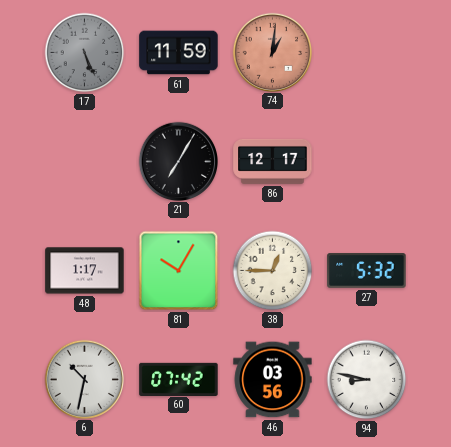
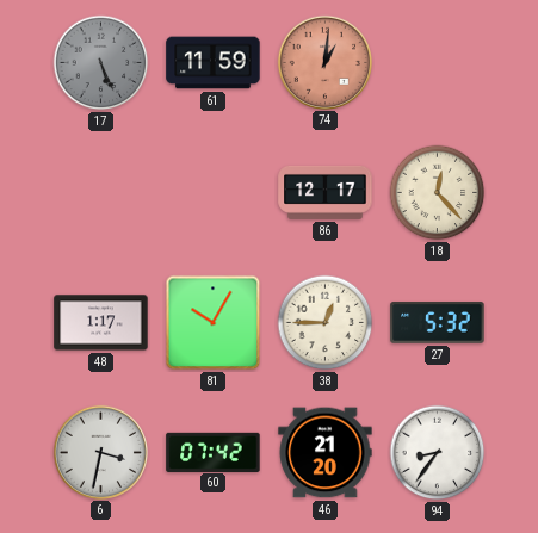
21: 7:05 -> none (178, 161)
18: none -> 12:23 (438, 193)
6: 10:32 -> 3:32 (100, 452)
46: 03:56 -> 21:20 (326, 453)
94: 8:47 -> 8:36 (438, 453)
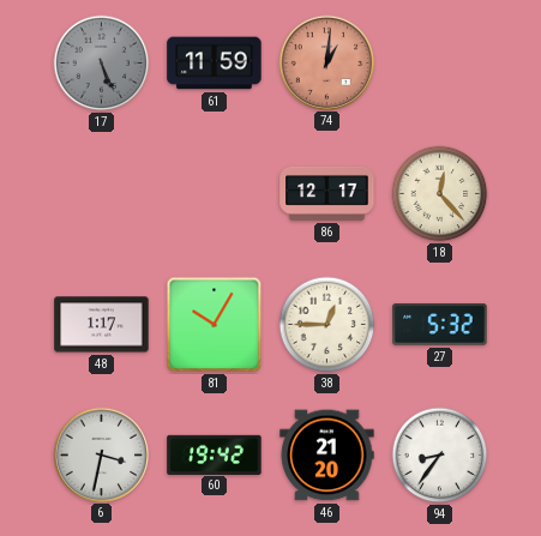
60: 07:42 -> 19:42 (215, 454)
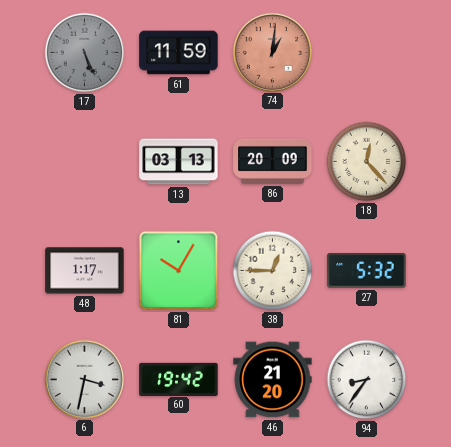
13: none -> 03:13 (179, 162)
86: 12:17 -> 20:09 (273, 161)
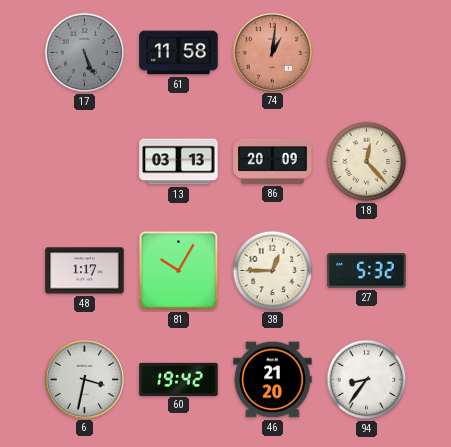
61: 11:59 -> 11:58 (179, 53)
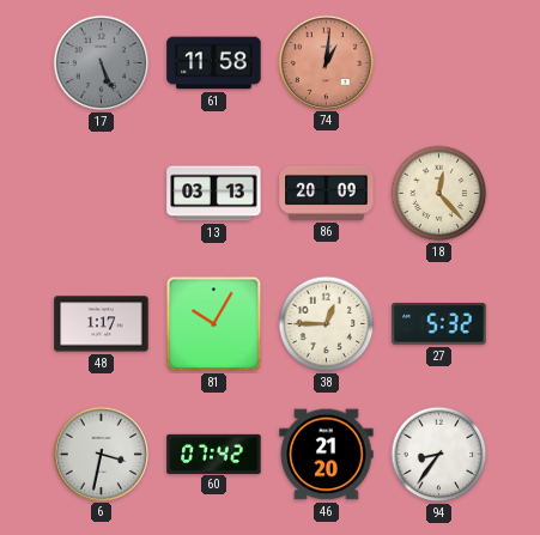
60: 19:42 -> 07:42 (214, 454)
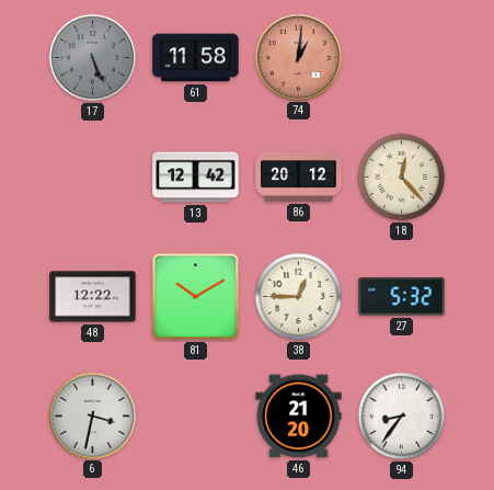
13: 03:13 -> 12:42 (196, 178)
86: 20:09 -> 20:12 (299, 176)
48: 1:17 -> 12:22 (93, 297)
81: 10:05 -> 10:10 (196, 297)
60: 07:42 -> none (214, 454)
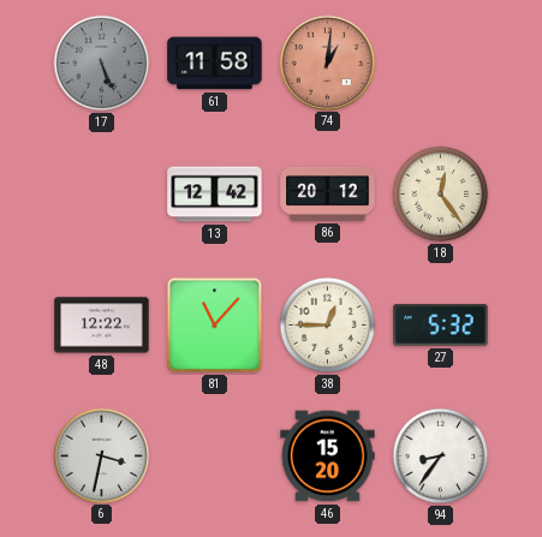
18: 12:23 -> 12:24 (441, 195)
81: 10:10 -> 11:07 (215, 326)
46: 21:20 -> 15:20 (328, 457)
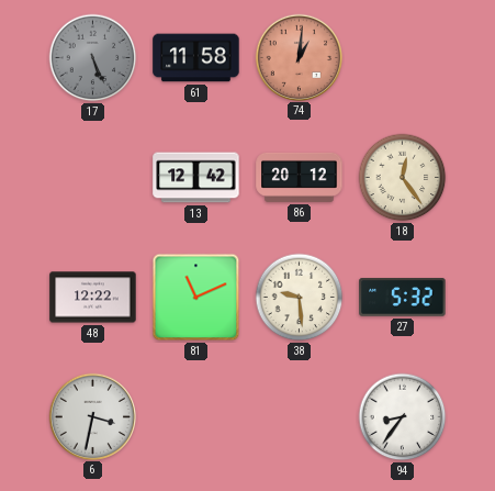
81: 11:07 -> 11:11 (196, 298)
38: 12:45 -> 9:29 (300, 298)
46: 15:20 -> none (328, 457)
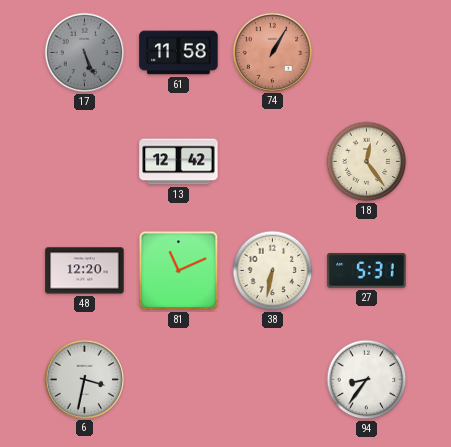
74: 1:01 -> 1:05 (272, 52)
86: 20:12 -> none (300, 177)
48: 12:22 -> 12:20 (85, 271)
38: 9:29 -> 6:32 (273, 271)
27: 5:32 -> 5:31 (367, 271)
